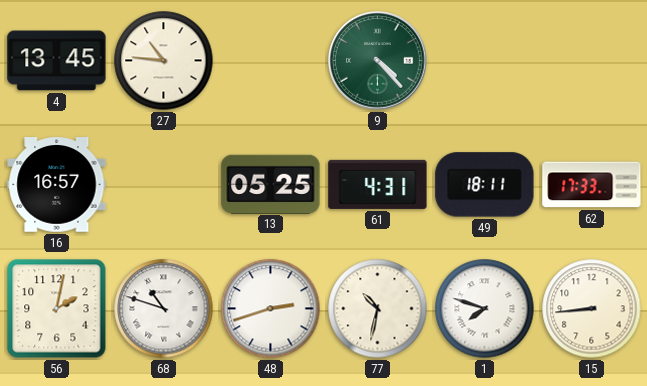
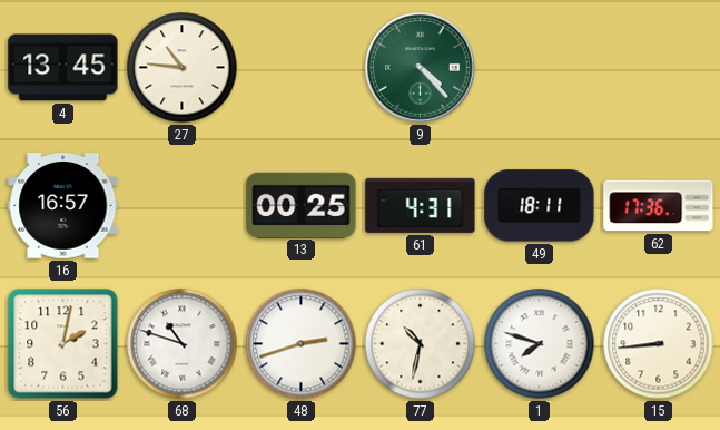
13: 05:25 -> 00:25 (302, 205)
62: 17:33 -> 17:36 (659, 206)
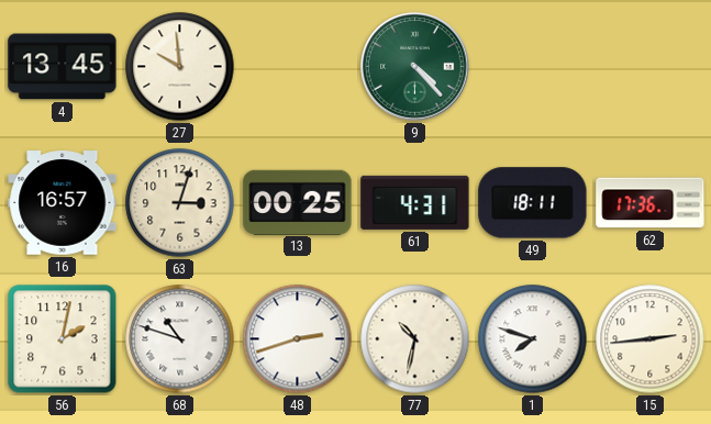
27: 10:46 -> 9:59 (180, 67)
63: none -> 3:03 (180, 203)
15: 8:44 -> 2:44 (651, 339)
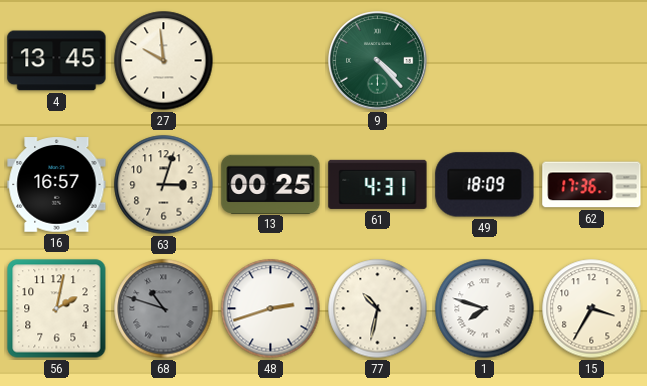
49: 18:11 -> 18:09 (485, 185)
68 dial: white -> grey (164, 309)
15: 2:44 -> 3:35 (592, 309)
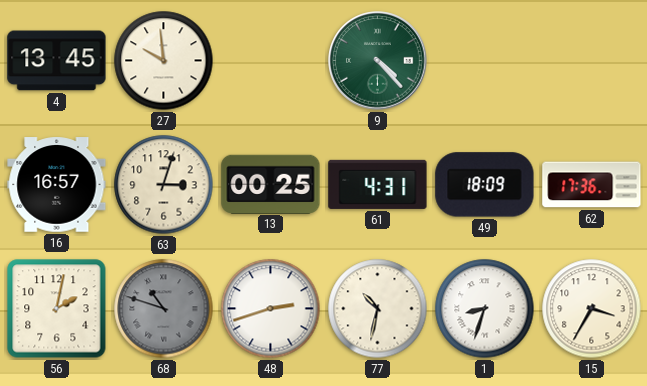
1: 7:48 -> 8:33 (485, 309)
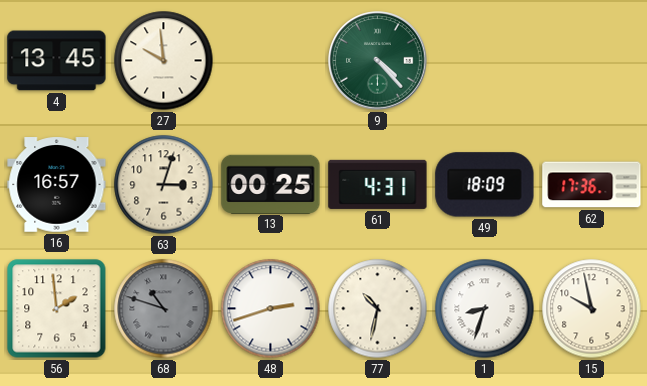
56: 2:02 -> 1:59 (57, 309)
15: 3:35 -> 9:58 (592, 309)
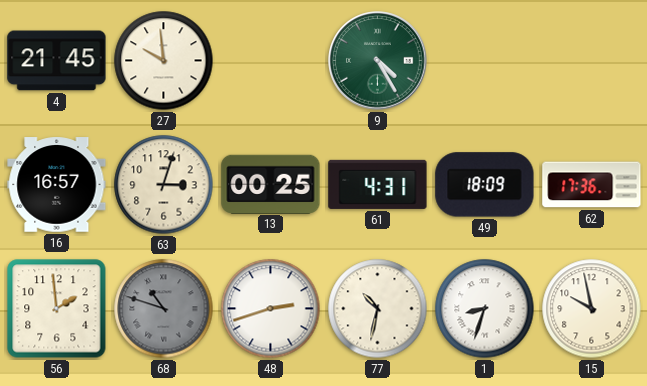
4: 13:45 -> 21:45 (57, 61)
9: 4:23 -> 4:25 (378, 61)
